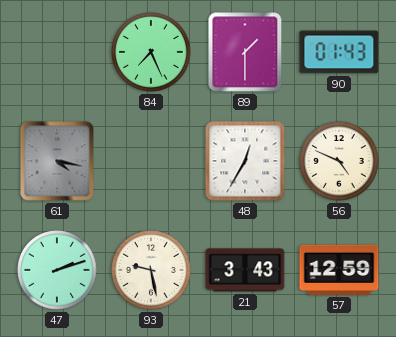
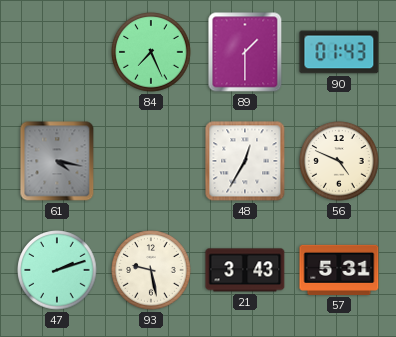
57: 12:59 -> 5:31 (339, 270)
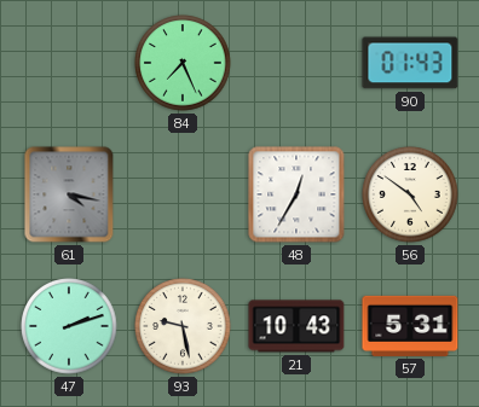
89: 1:30 -> none (245, 52)
56: 4:49 -> 4:51 (410, 194)
21: 3:43 -> 10:43 (296, 326)
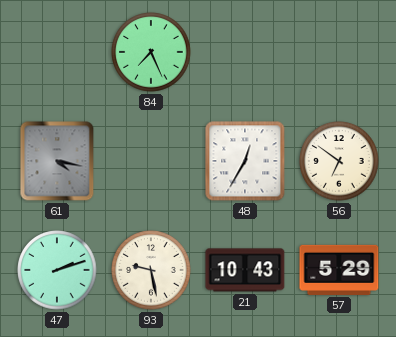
90: 01:43 -> none (410, 63)
56: 4:51 -> 6:51 (339, 161)
57: 5:31 -> 5:29 (339, 270)
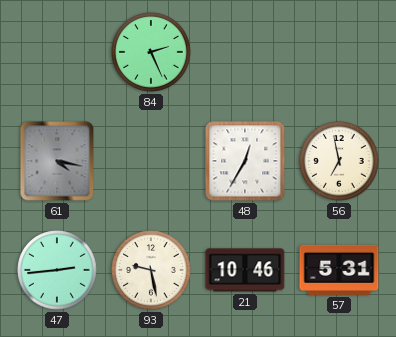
84: 7:26 -> 2:26 (151, 52)
56: 6:51 -> 6:58 (339, 161)
47: 2:12 -> 2:44 (57, 270)
21: 10:43 -> 10:46 (245, 270)
57: 5:29 -> 5:31 (339, 270)
